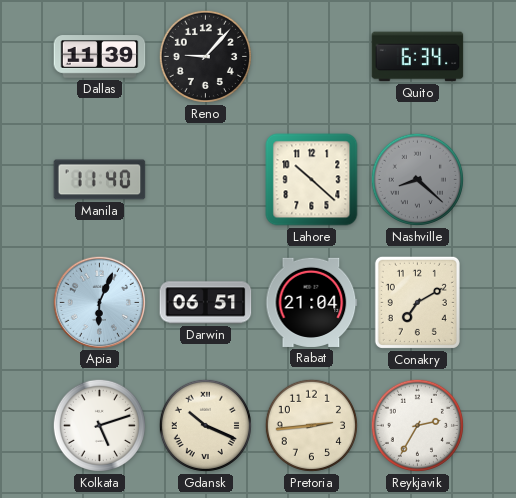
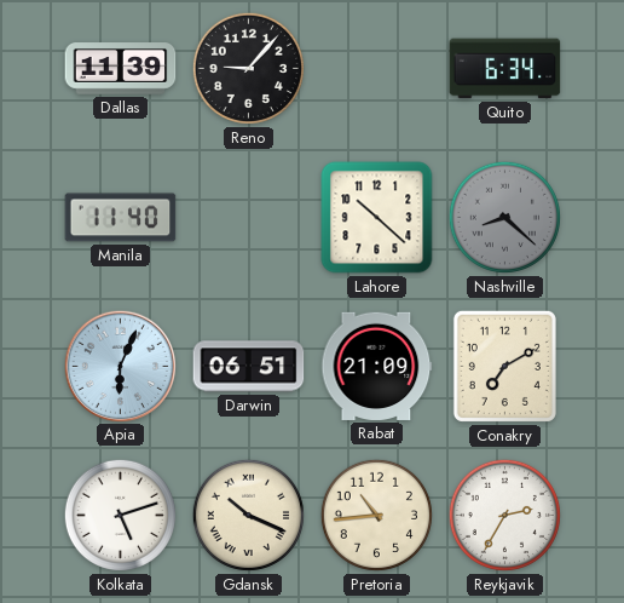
Rabat: 21:04 -> 21:09 (377, 366)
Pretoria: 2:44 -> 10:44 (376, 515)
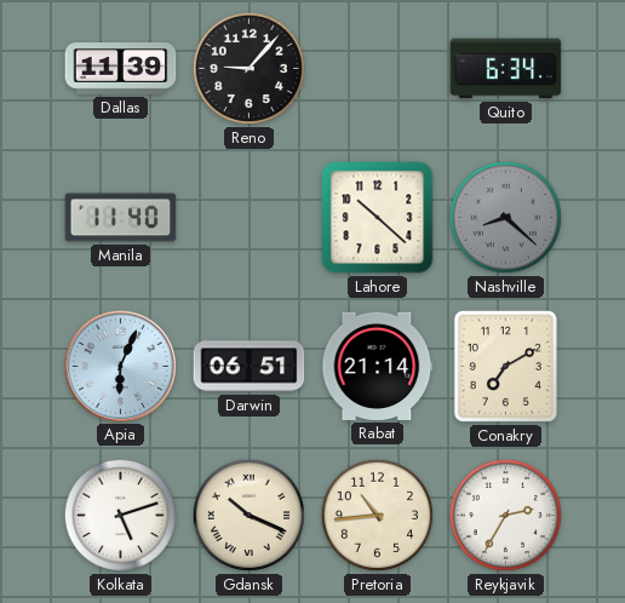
Rabat: 21:09 -> 21:14 (378, 366)
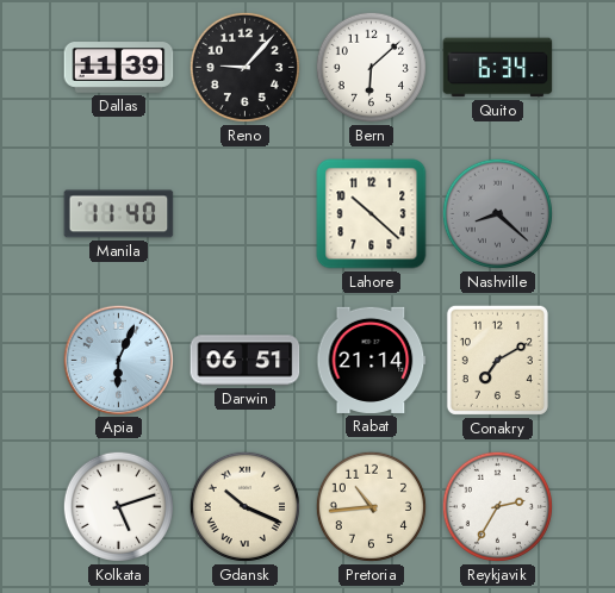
Bern: none -> 6:08 (371, 67)
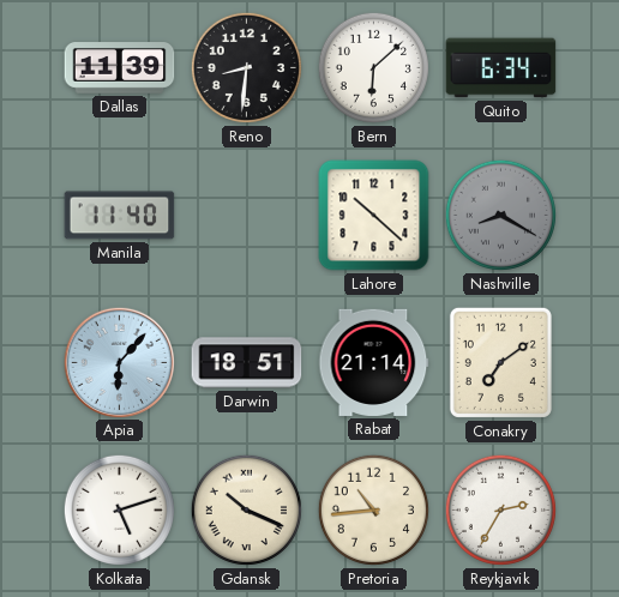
Reno: 9:07 -> 8:31 (246, 67)
Nashville: 8:22 -> 8:20 (500, 215)
Apia: 6:04 -> 6:07 (119, 362)
Darwin: 06:51 -> 18:51 (247, 363)
Conakry: 7:10 -> 7:09 (500, 362)
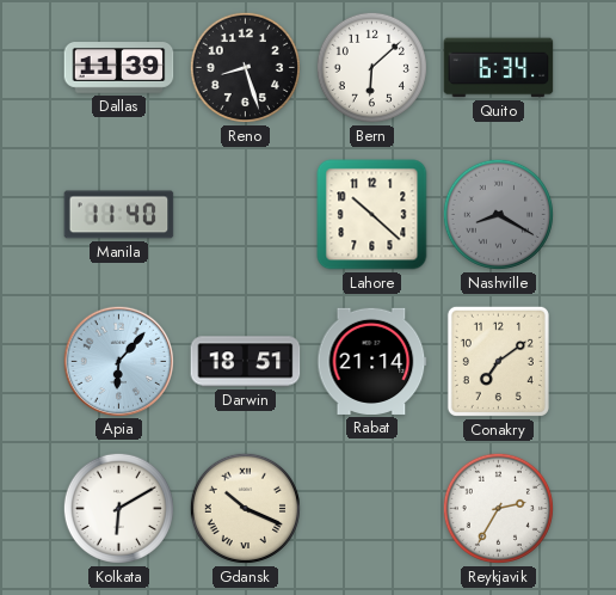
Reno: 8:31 -> 8:27 (245, 67)
Kolkata: 5:12 -> 6:10 (118, 508)
Pretoria: 10:44 -> none (373, 509)
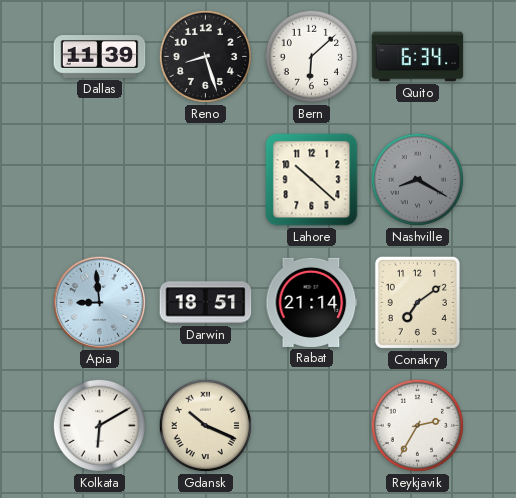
Manila: 11:40 -> none (119, 215)
Apia: 6:07 -> 8:59 (99, 302)
